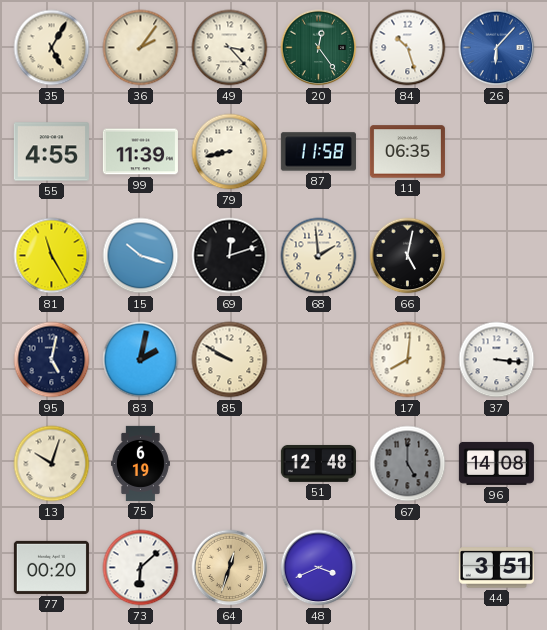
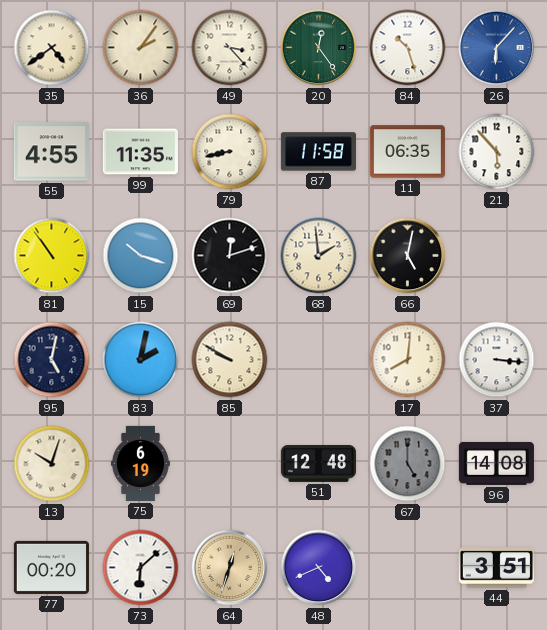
35: 5:05 -> 4:39 (52, 48)
99: 11:39 -> 11:35 (140, 152)
21: none -> 5:53 (497, 152)
81: 11:25 -> 10:54 (52, 256)
48: 3:41 -> 4:41 (319, 568)
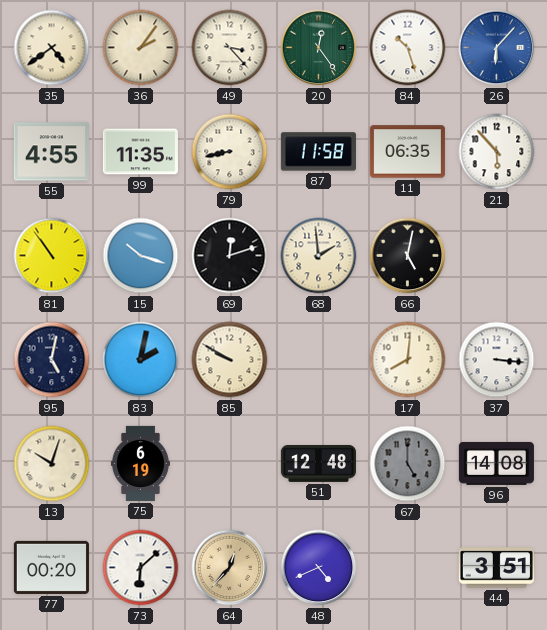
64: 12:33 -> 12:37 (230, 568)
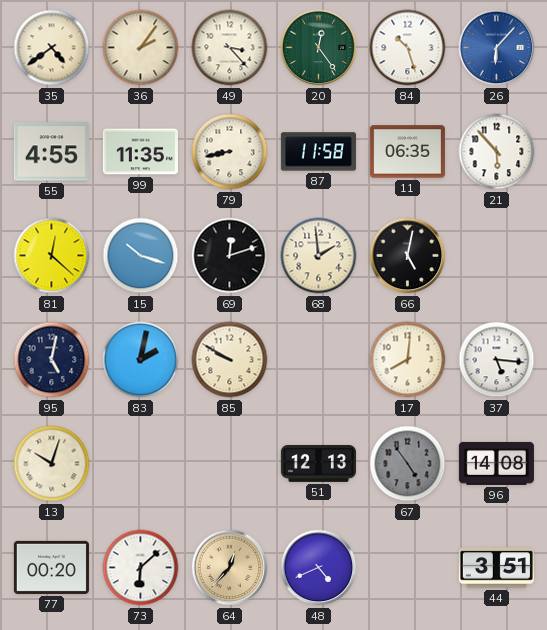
81: 10:54 -> 12:22 (52, 256)
37: 3:16 -> 5:16 (497, 360)
75: 6:19 -> none (140, 463)
51: 12:48 -> 12:13 (318, 463)
67: 5:00 -> 4:54 (408, 464)
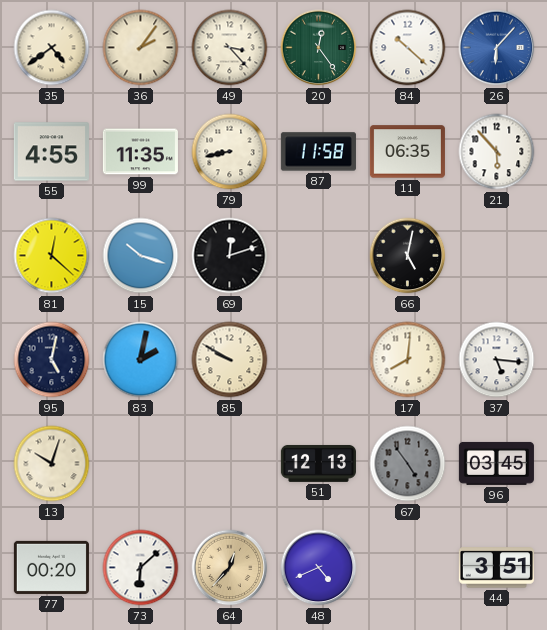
84: 10:27 -> 10:22 (408, 48)
68: 1:59 -> none (319, 256)
96: 14:08 -> 03:45 (496, 463)
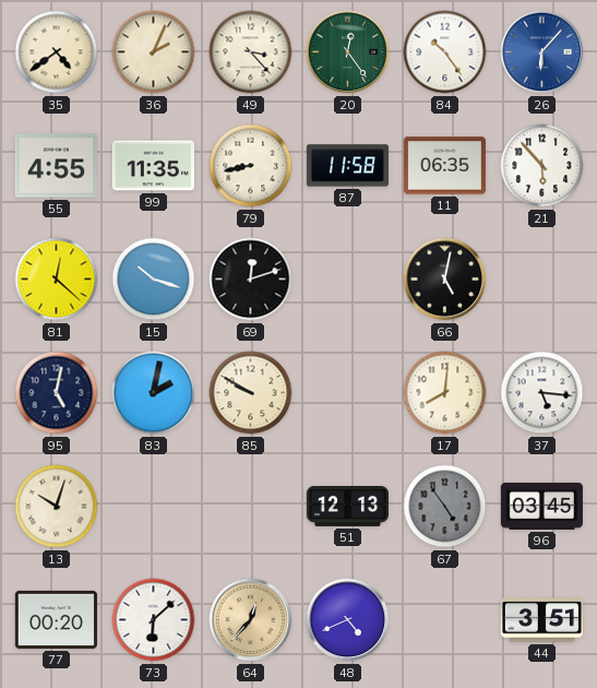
36: 2:06 -> 2:04 (154, 52)
84: 10:22 -> 10:24 (445, 52)
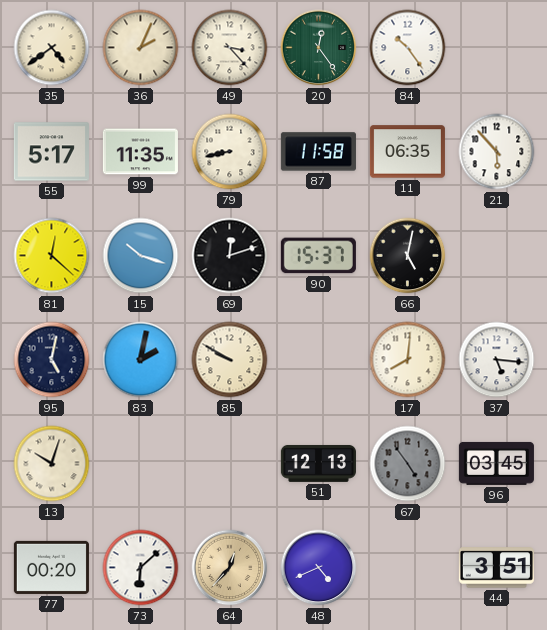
26: 6:07 -> none (542, 52)
55: 4:55 -> 5:17 (51, 152)
90: none -> 15:37 (318, 256)
